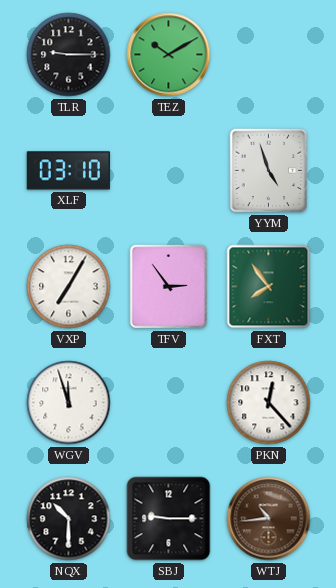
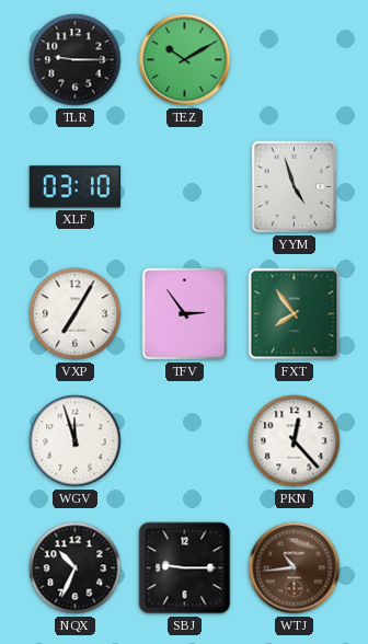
NQX: 10:30 -> 10:34 (76, 568)
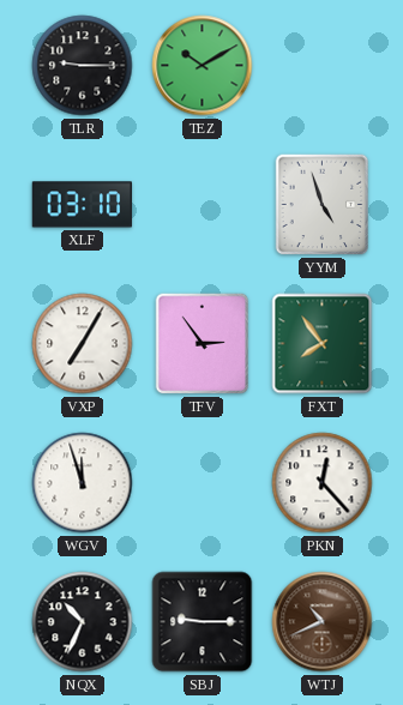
WTJ: 10:44 -> 10:41 (323, 622)
